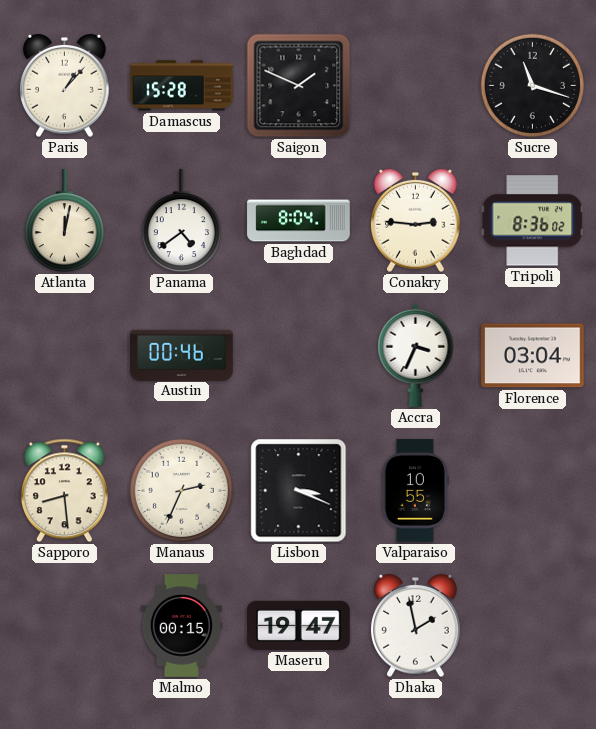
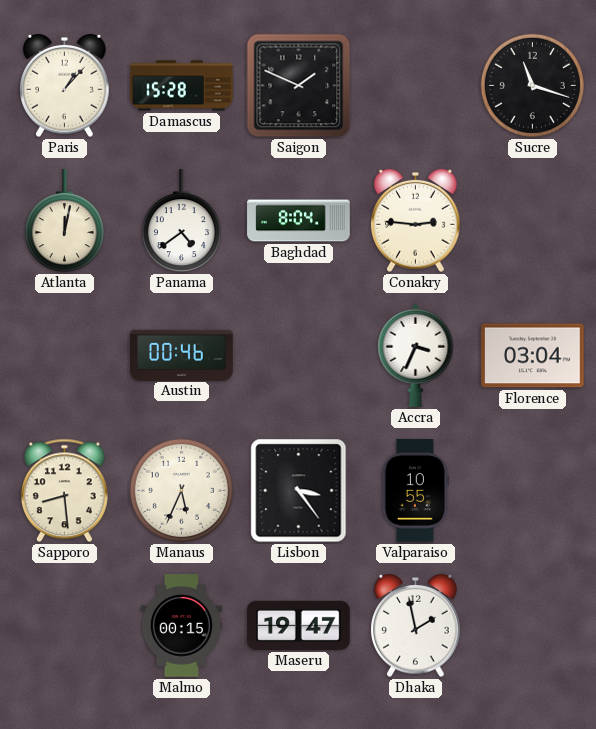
Tripoli: 8:36 -> none (532, 221)
Manaus: 2:34 -> 5:34 (181, 490)
Lisbon: 3:19 -> 3:24 (299, 491)
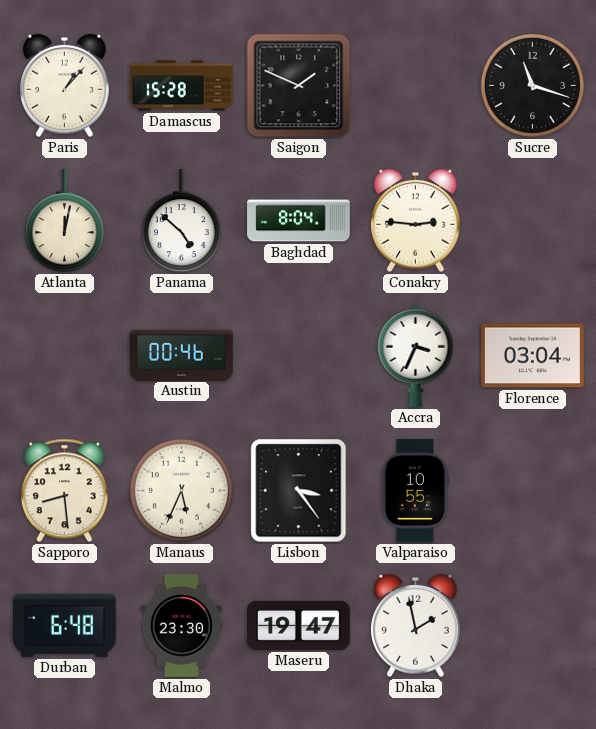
Panama: 4:39 -> 4:52 (181, 221)
Durban: none -> 6:48 (65, 625)
Malmo: 00:15 -> 23:30 (181, 626)
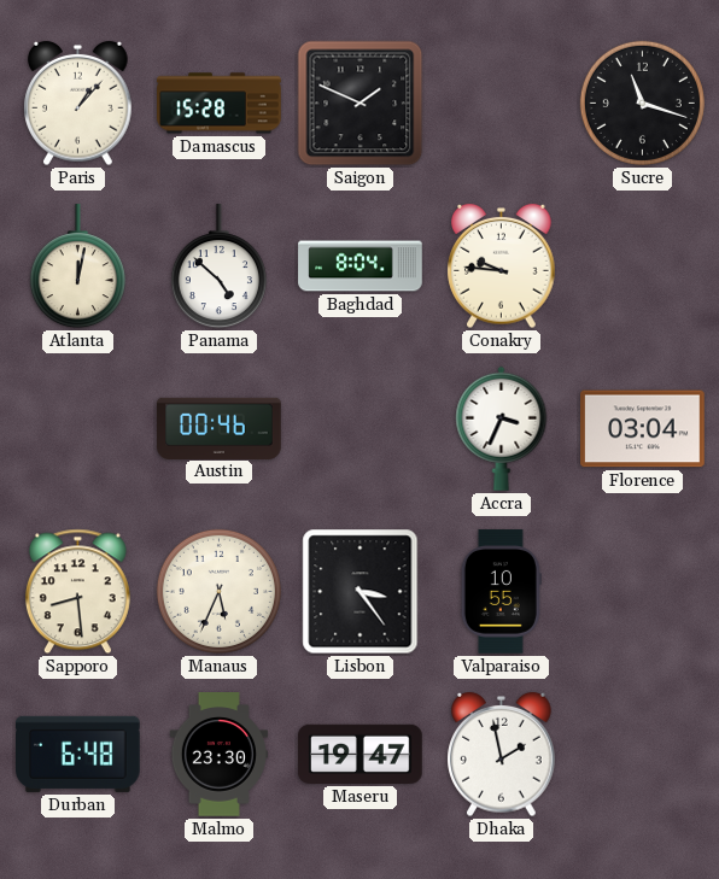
Conakry: 2:46 -> 9:46 (502, 266)
